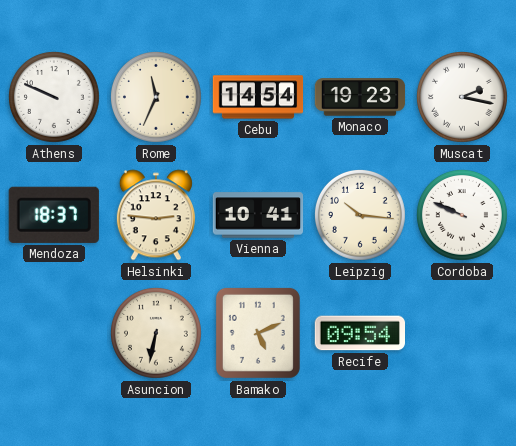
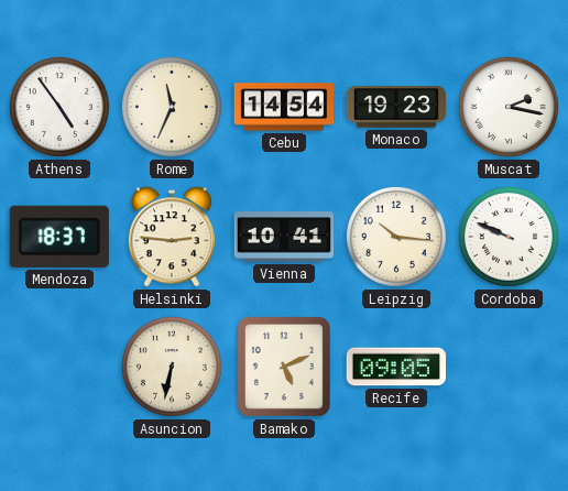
Athens: 9:49 -> 4:54 (59, 107)
Recife: 09:54 -> 09:05 (395, 367)
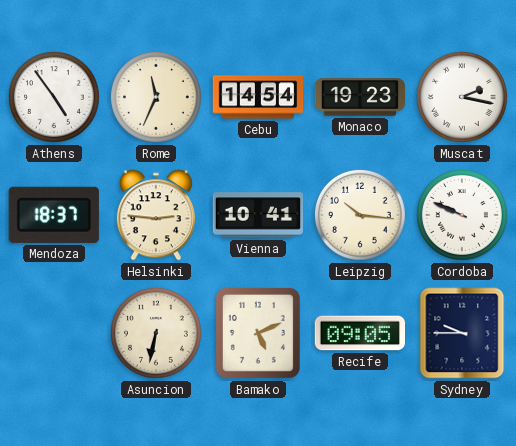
Sydney: none -> 9:45 (462, 333)
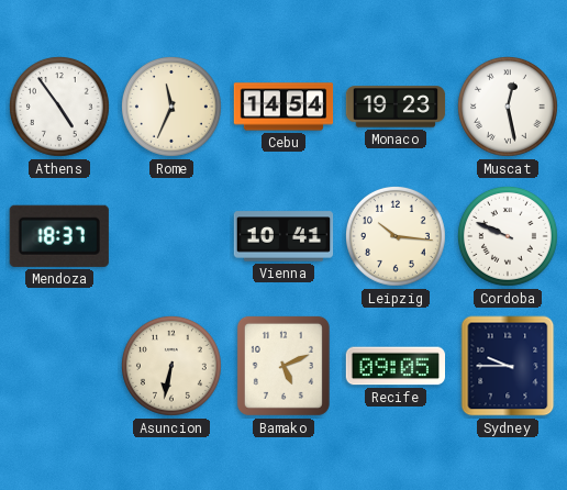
Muscat: 2:17 -> 12:28 (508, 107)
Helsinki: 2:46 -> none (156, 215)
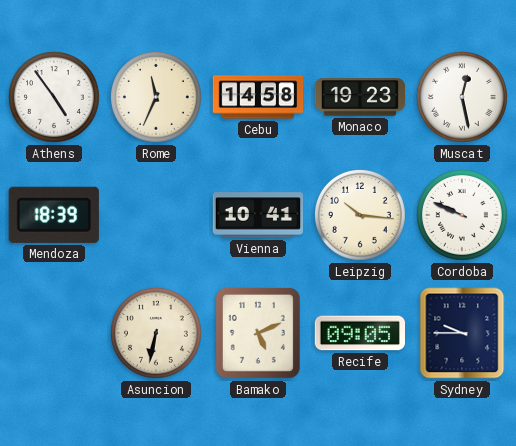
Cebu: 14:54 -> 14:58 (258, 97)
Mendoza: 18:37 -> 18:39 (54, 215)
